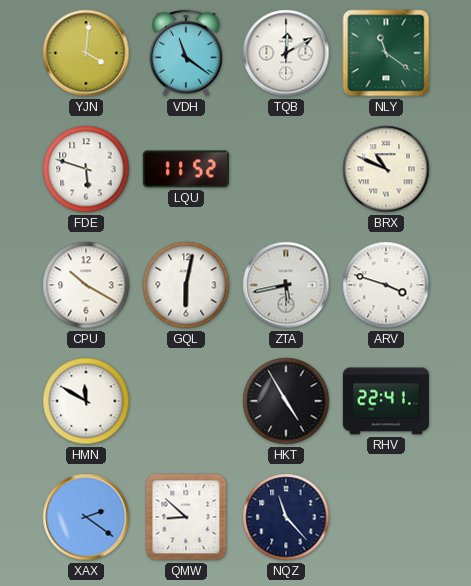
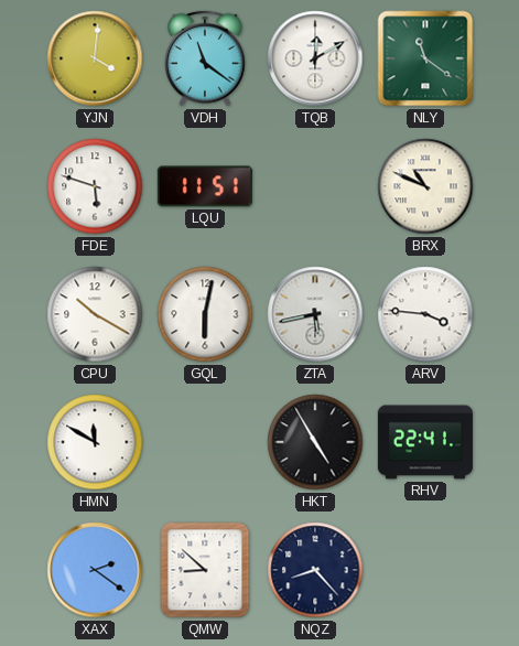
LQU: 11:52 -> 11:51 (205, 186)
ARV: 3:48 -> 3:46 (425, 314)
NQZ: 11:23 -> 8:23 (315, 570)
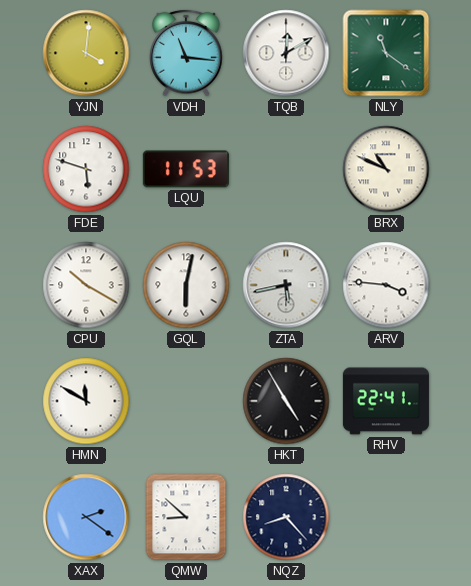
VDH: 11:21 -> 11:16 (186, 53)
LQU: 11:51 -> 11:53 (186, 169)
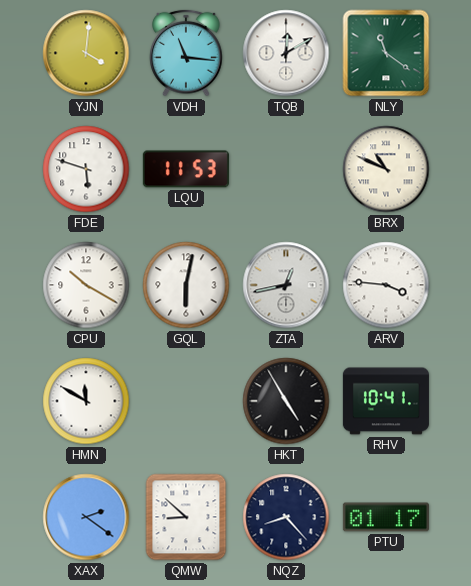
ZTA: 5:43 -> 12:43 (286, 285)
RHV: 22:41 -> 10:41 (386, 401)
PTU: none -> 01:17 (386, 517)
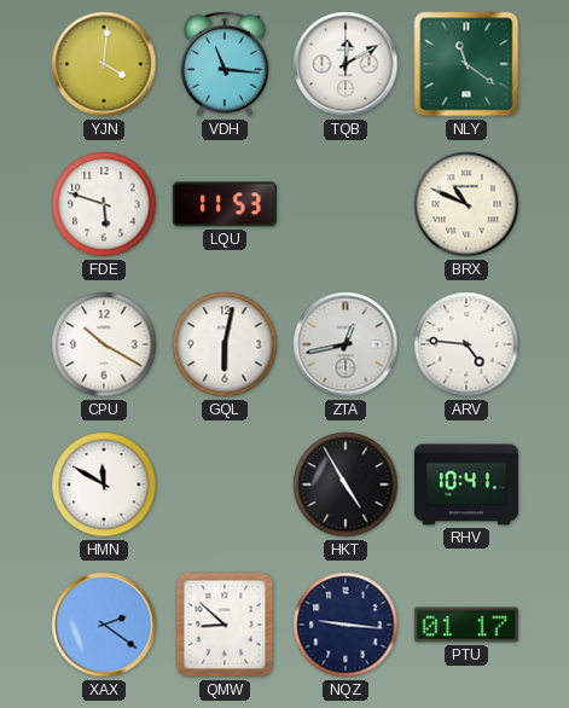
ARV: 3:46 -> 4:46 (466, 344)
NQZ: 8:23 -> 9:16 (346, 625)
